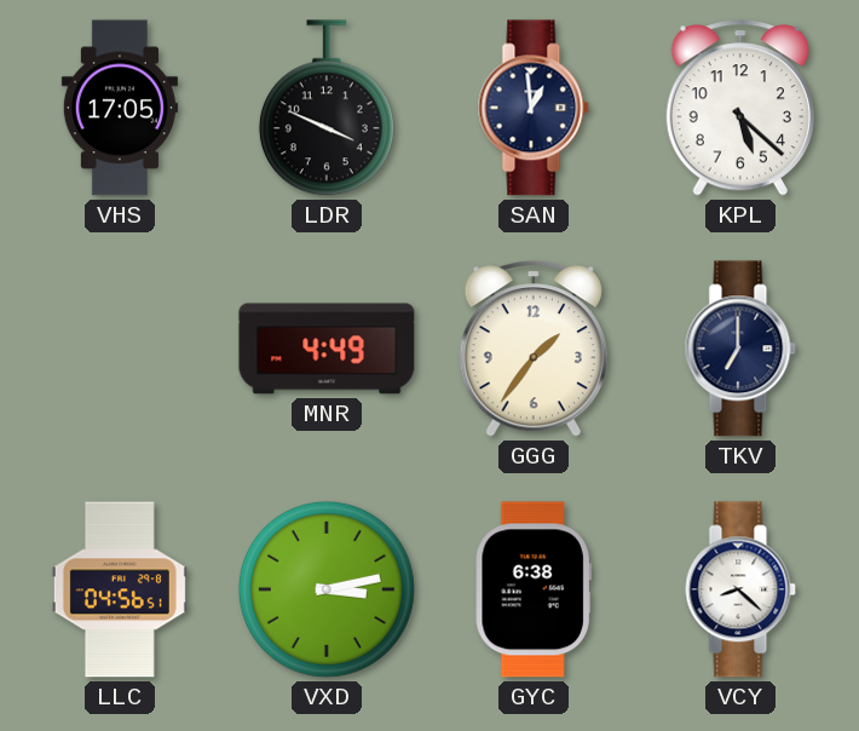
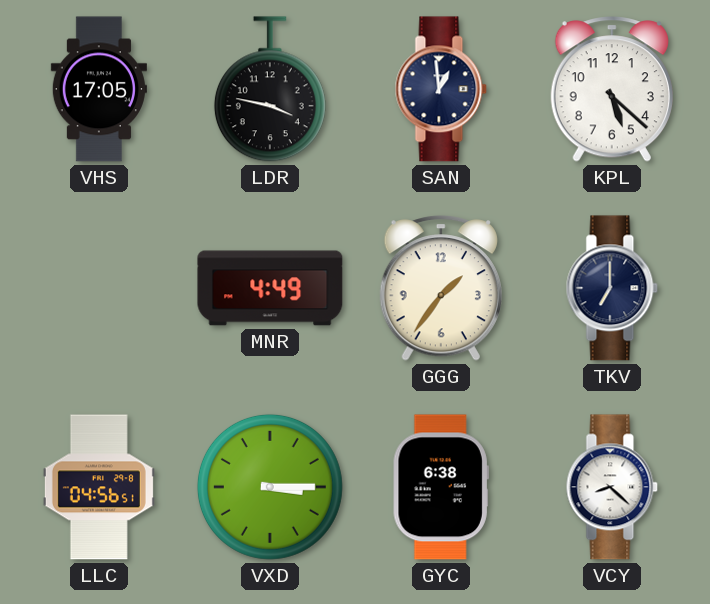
LDR: 3:49 -> 3:47 (270, 89)
VXD: 3:13 -> 3:15 (270, 487)
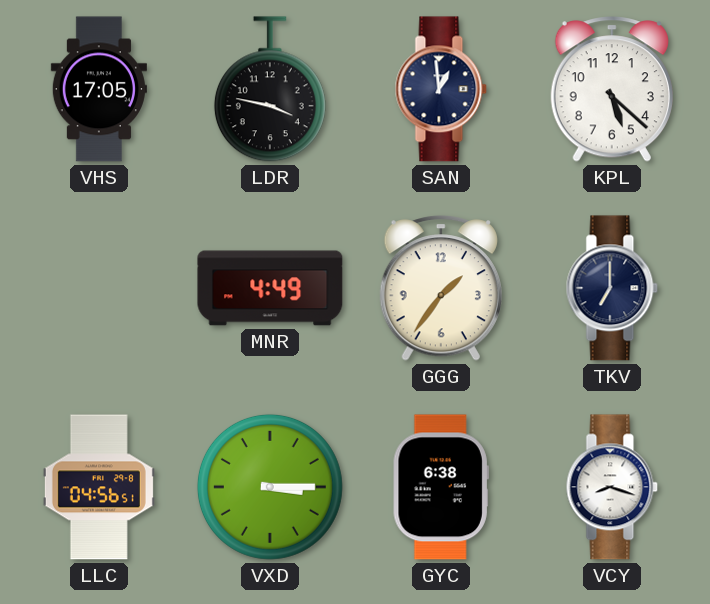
VCY: 8:22 -> 8:18 (612, 487)
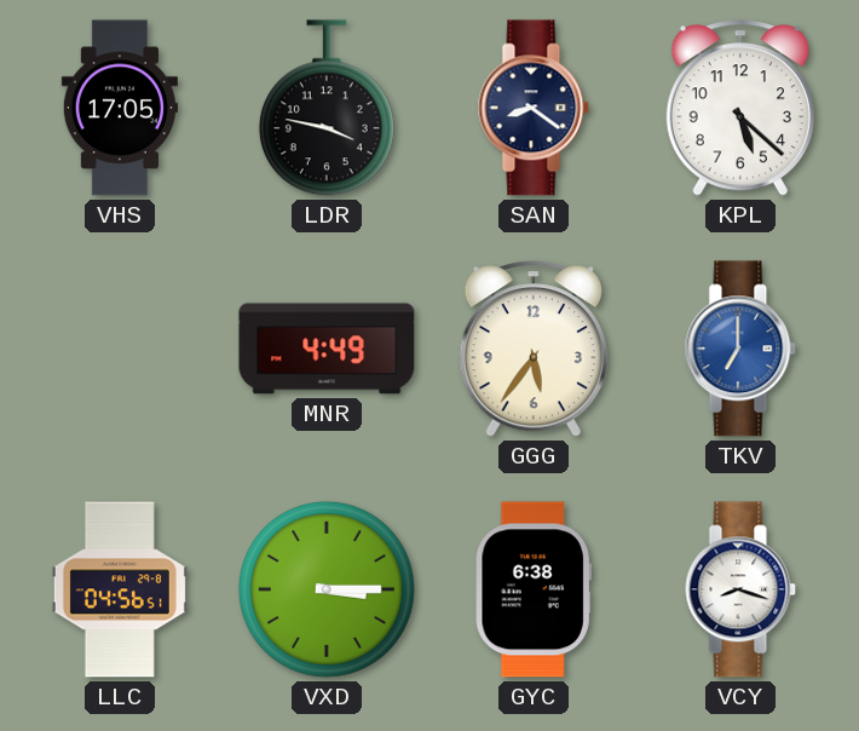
SAN: 12:59 -> 8:21 (534, 108)
GGG: 1:36 -> 5:36 (534, 349)
TKV dial: navy -> blue (740, 349)
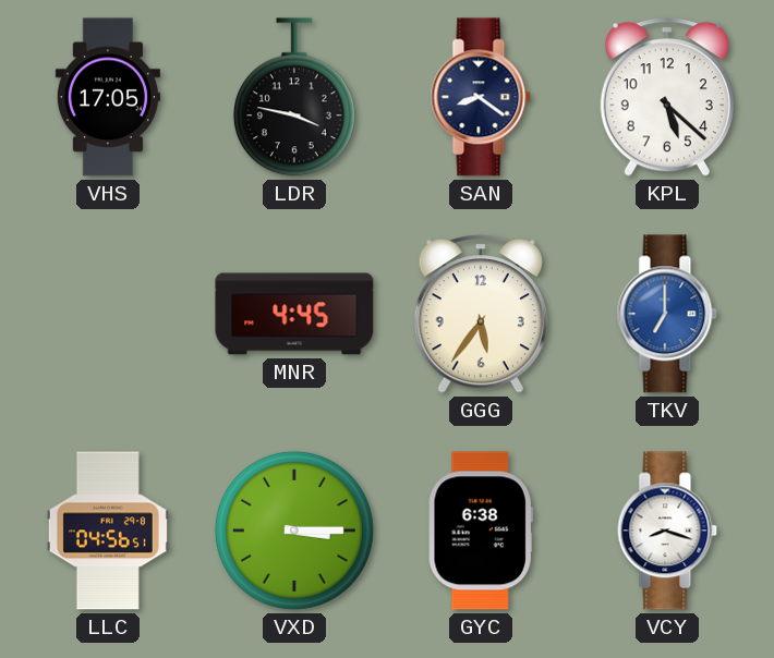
MNR: 4:49 -> 4:45 (294, 314)
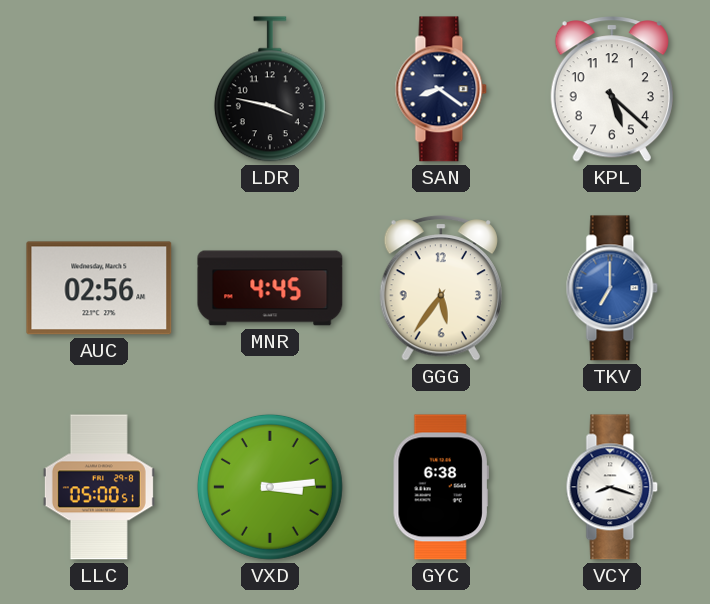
VHS: 17:05 -> none (108, 97)
AUC: none -> 02:56 (99, 288)
LLC: 04:56 -> 05:00 (99, 487)
VXD: 3:15 -> 3:14 (270, 487)
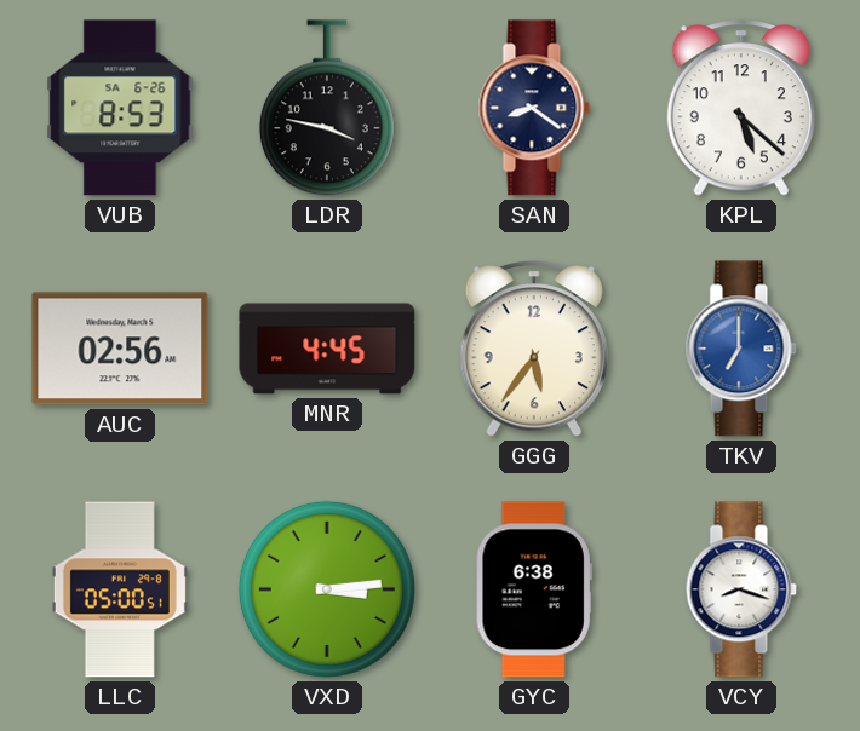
VUB: none -> 8:53 (120, 108)
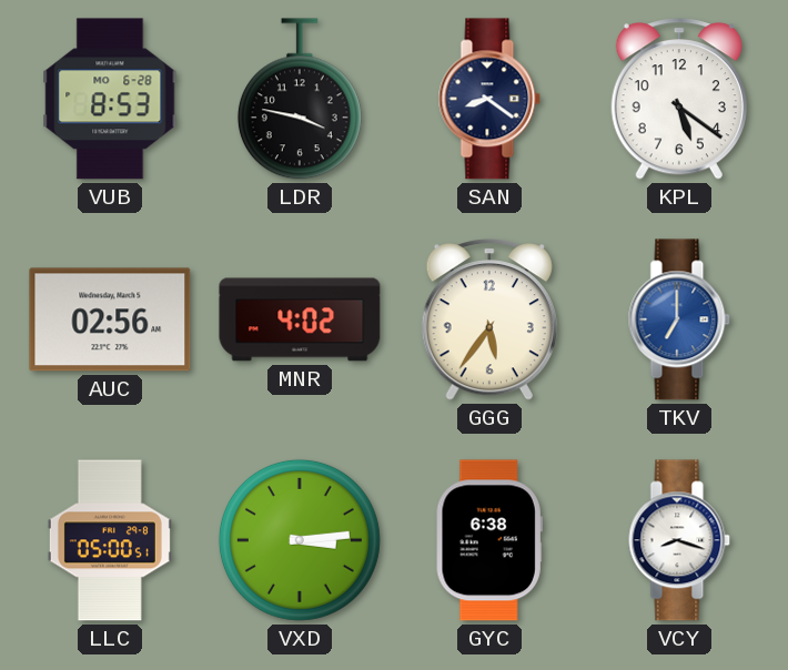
VUB date: SA 6-26 -> MO 6-28 (110, 99)
KPL: 5:22 -> 5:21 (679, 99)
MNR: 4:45 -> 4:02 (300, 319)
